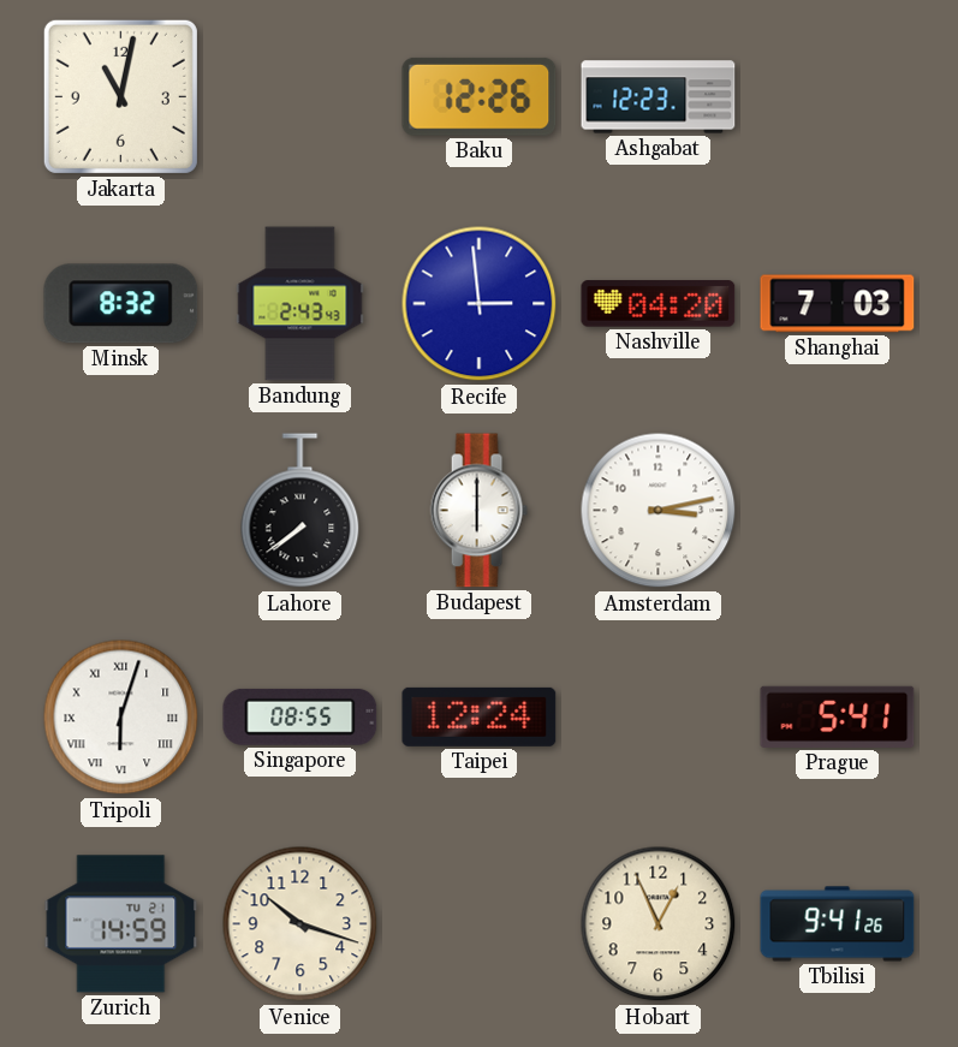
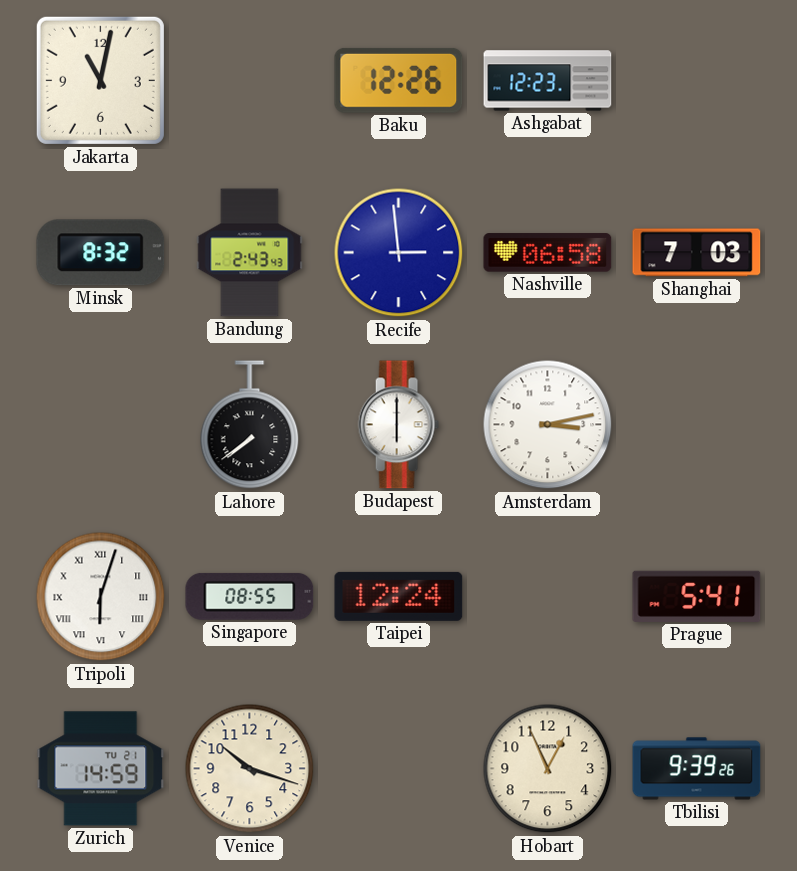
Nashville: 04:20 -> 06:58 (548, 253)
Tbilisi: 9:41 -> 9:39 (697, 769)
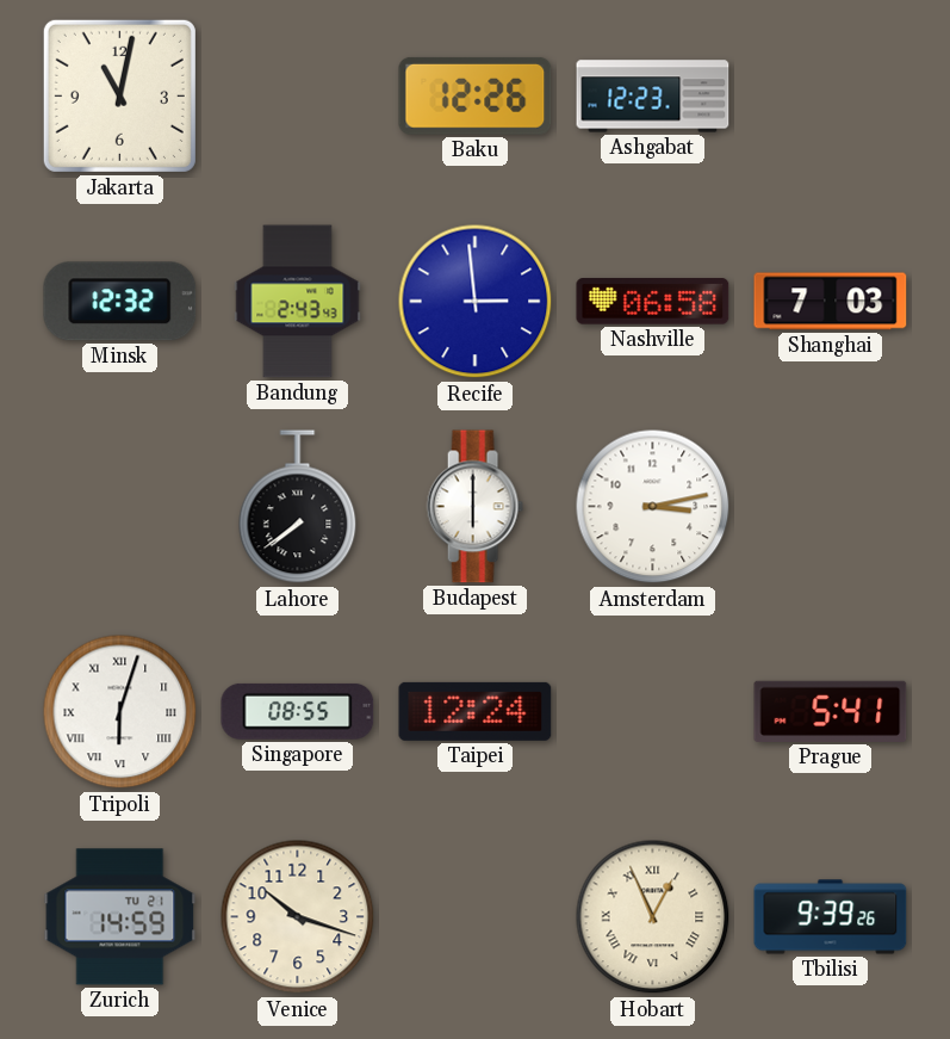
Minsk: 8:32 -> 12:32 (120, 302)
Hobart numerals: Arabic -> Roman (653, 917)
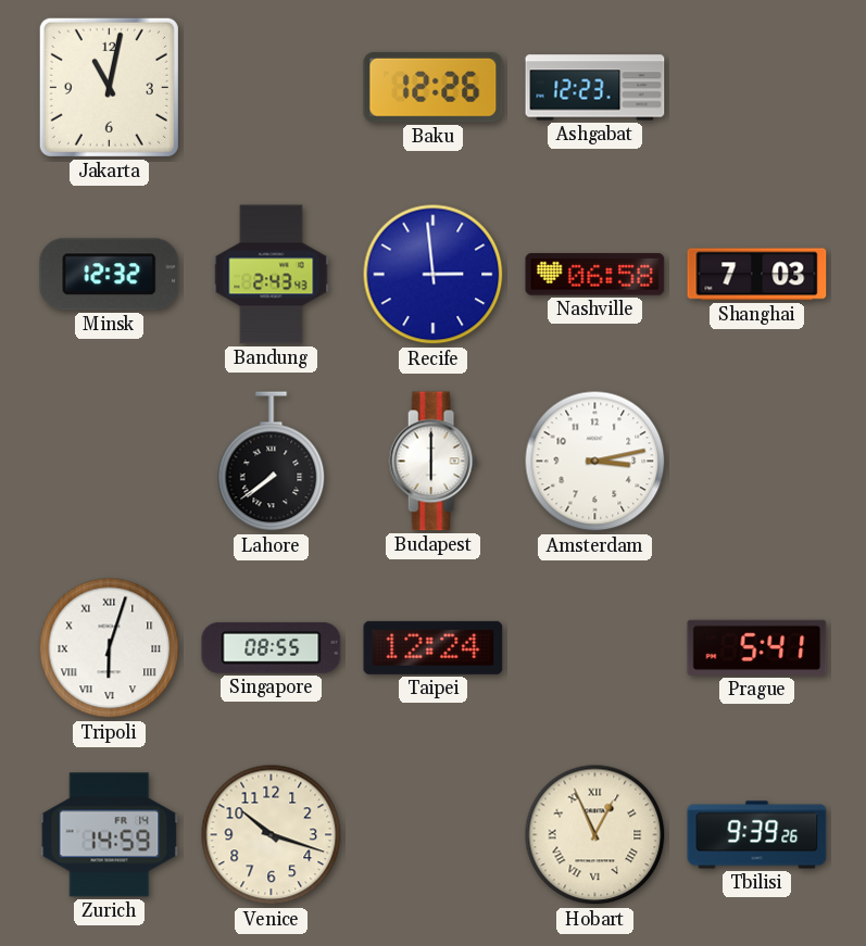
Zurich date: TU 21 -> FR 14 (110, 835)
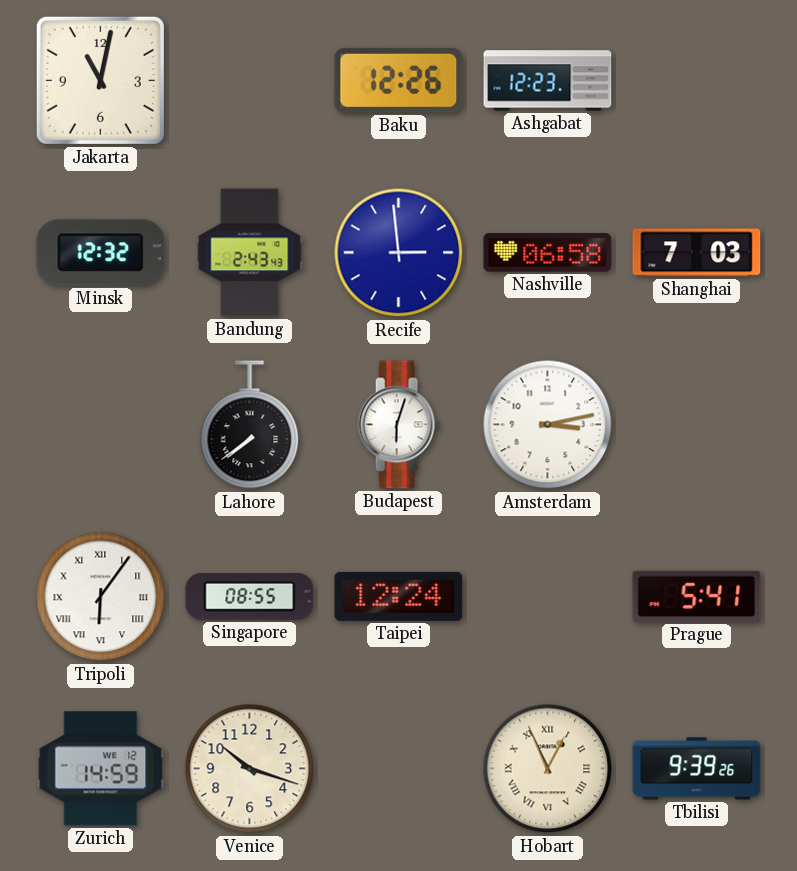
Budapest: 6:00 -> 6:03 (398, 425)
Tripoli: 6:03 -> 6:06 (101, 597)
Zurich date: FR 14 -> WE 12 (101, 769)
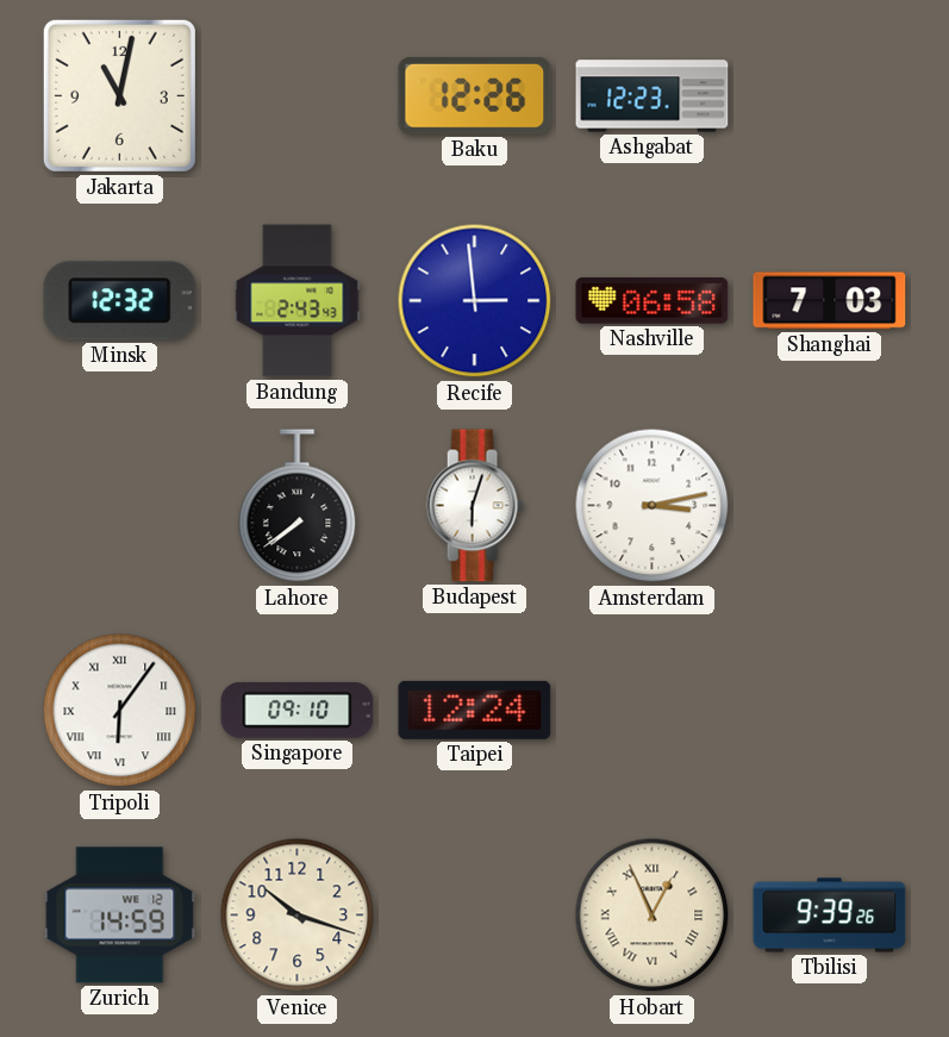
Singapore: 08:55 -> 09:10 (298, 710)
Prague: 5:41 -> none (697, 596)
